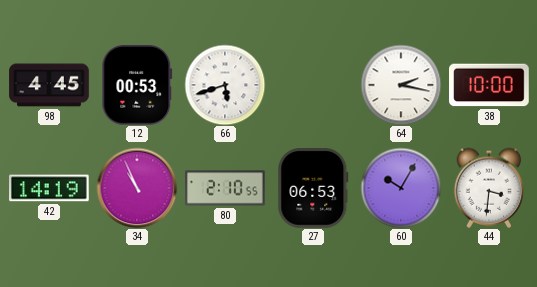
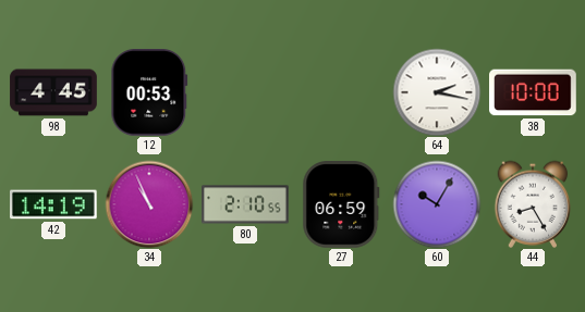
66: 5:42 -> none (225, 85)
27: 06:53 -> 06:59 (341, 205)
44: 3:31 -> 8:25 (533, 204)
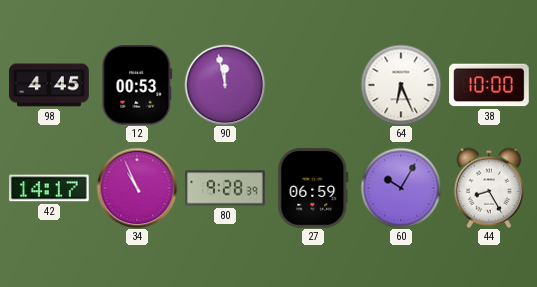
90: none -> 11:58 (225, 85)
64: 2:17 -> 6:26 (401, 85)
42: 14:19 -> 14:17 (50, 188)
80: 2:10 -> 9:28 (225, 188)
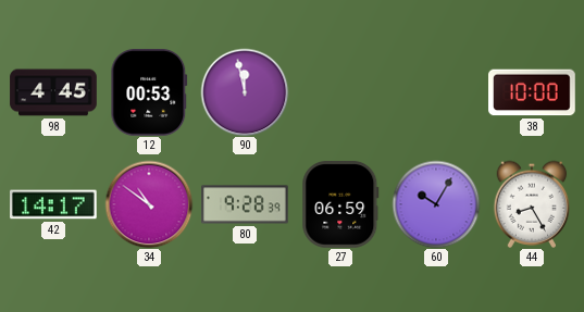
64: 6:26 -> none (401, 85)
34: 10:56 -> 10:51 (149, 204)
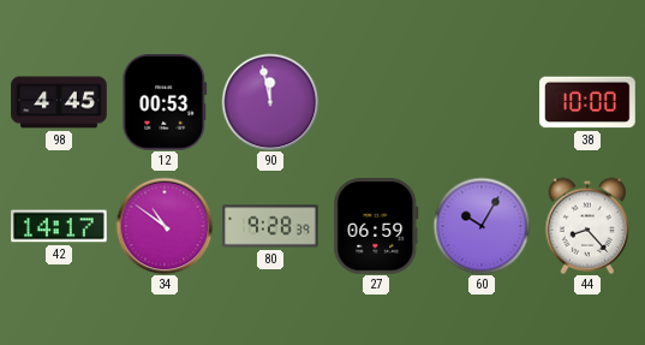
44: 8:25 -> 8:23 (587, 226)
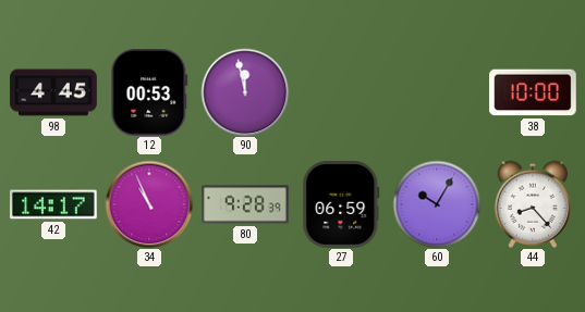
34: 10:51 -> 10:56 (149, 204)
